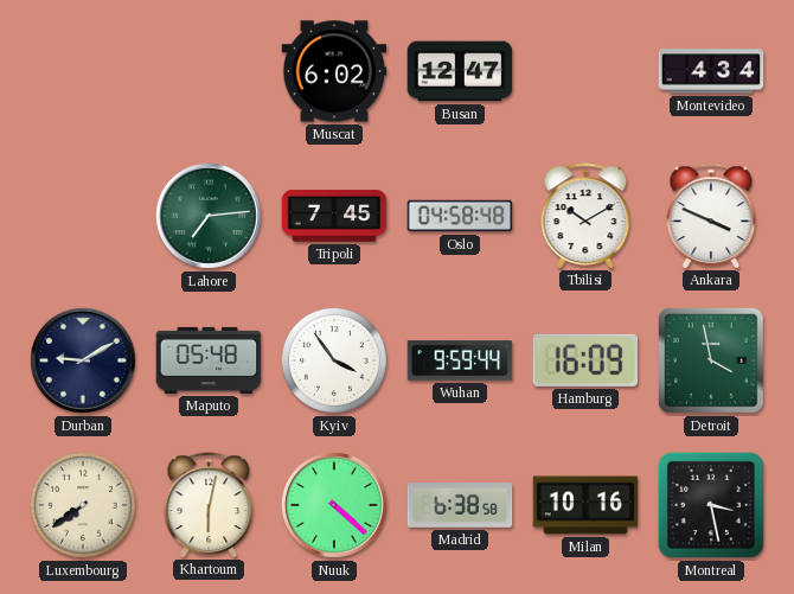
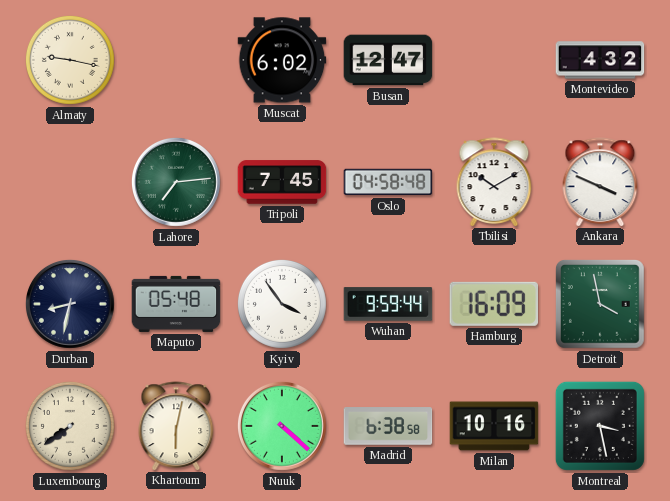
Almaty: none -> 9:17 (70, 60)
Montevideo: 4:34 -> 4:32 (600, 60)
Durban: 9:10 -> 8:32 (70, 304)
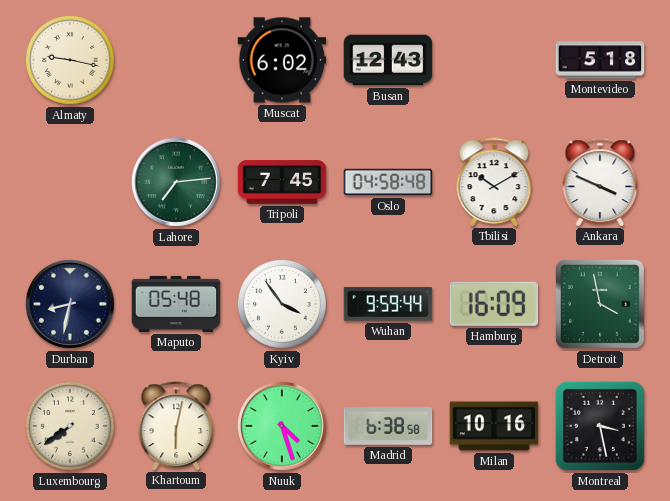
Busan: 12:47 -> 12:43 (388, 60)
Montevideo: 4:32 -> 5:18 (600, 60)
Nuuk: 4:22 -> 4:27 (282, 426)
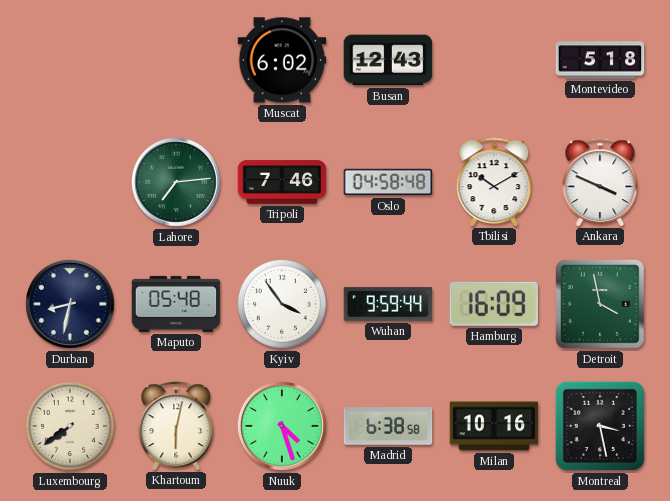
Almaty: 9:17 -> none (70, 60)
Tripoli: 7:45 -> 7:46 (282, 182)
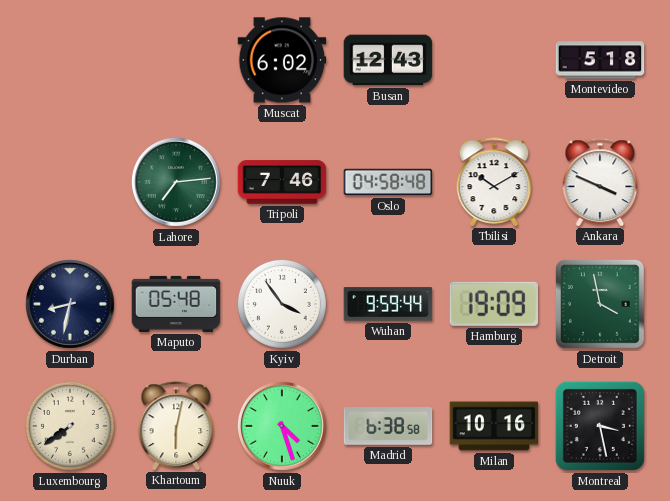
Hamburg: 16:09 -> 19:09 (493, 304)
